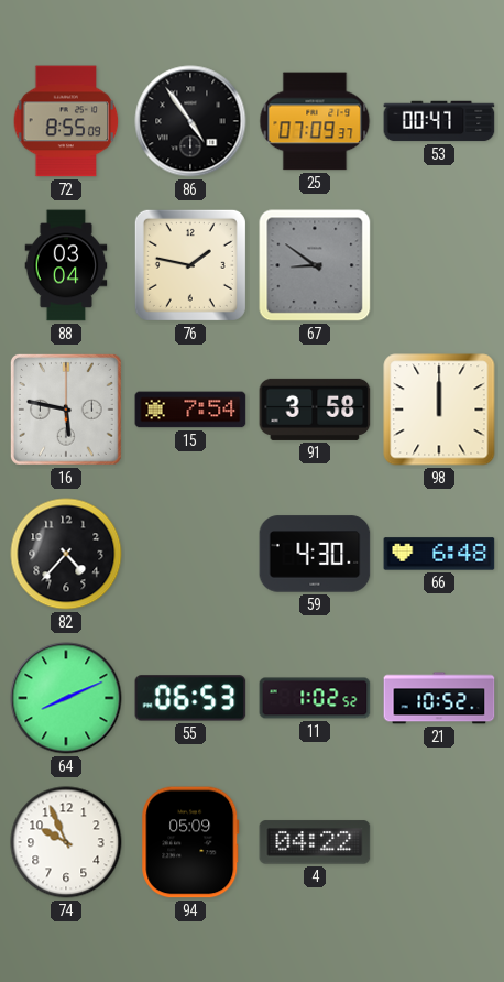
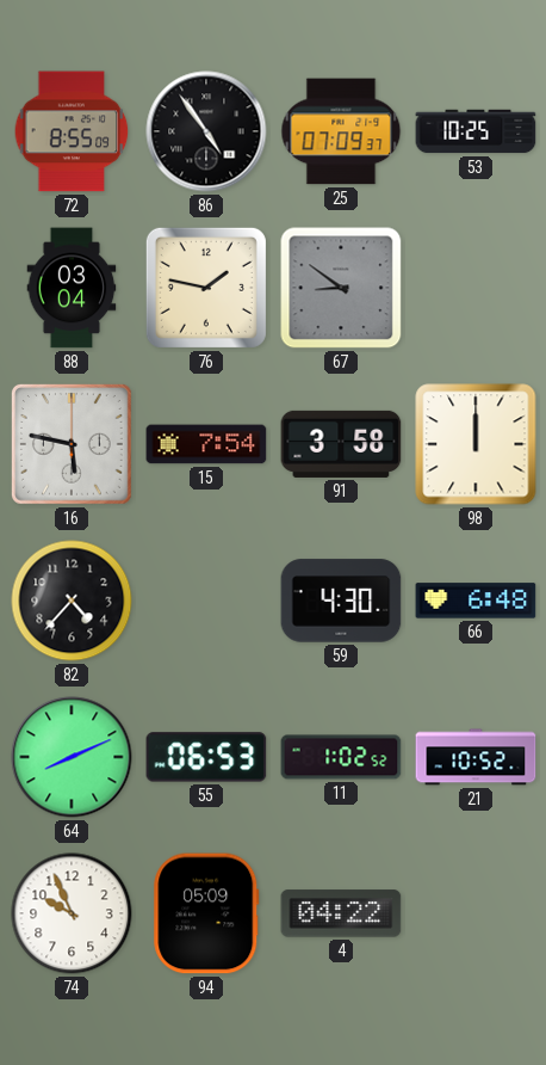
53: 00:47 -> 10:25 (476, 131)
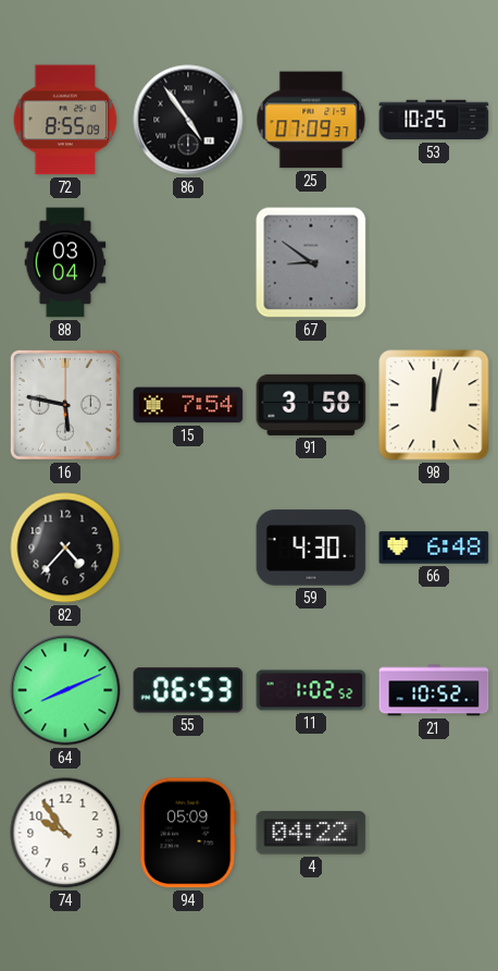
76: 1:47 -> none (206, 288)
98: 12:00 -> 12:02 (434, 405)
74: 9:56 -> 9:54 (65, 833)
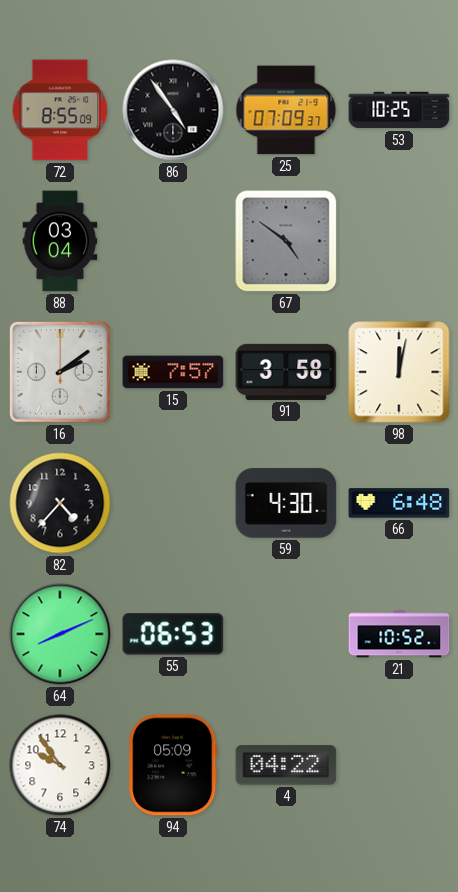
67: 8:51 -> 4:51 (286, 241)
16: 5:47 -> 2:09 (61, 373)
15: 7:54 -> 7:57 (173, 372)
11: 1:02 -> none (311, 690)
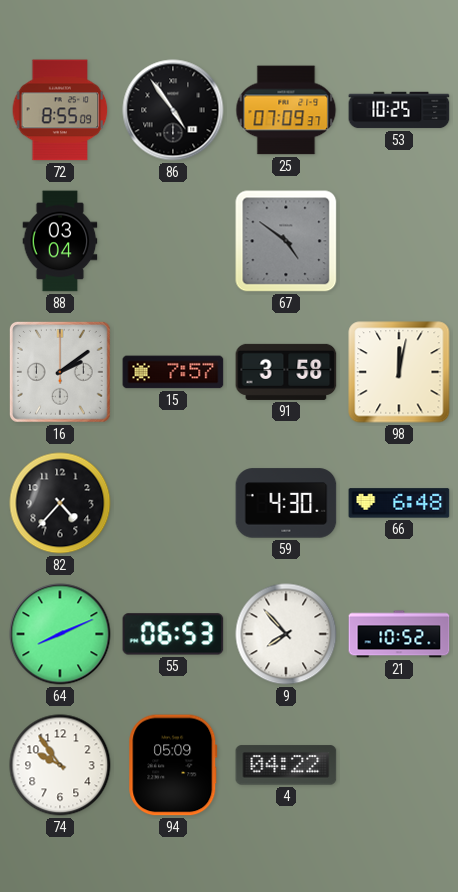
9: none -> 7:53 (286, 634)
